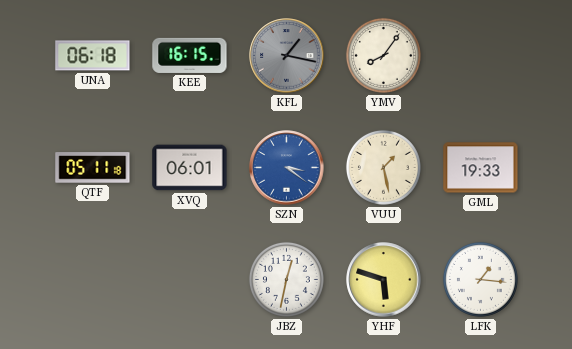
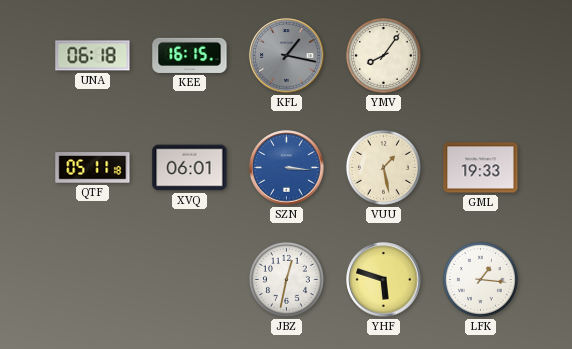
SZN: 3:21 -> 3:16 (287, 168)
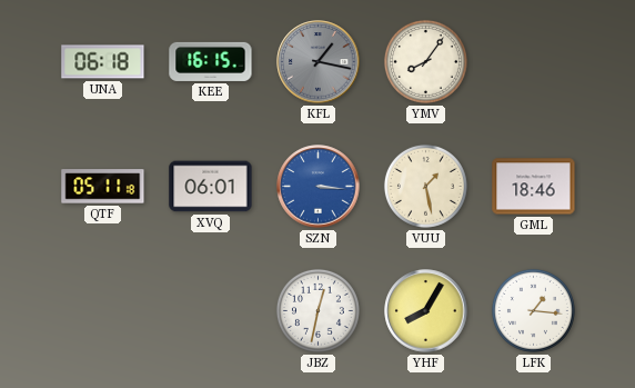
GML: 19:33 -> 18:46 (534, 187)
YHF: 5:48 -> 8:05 (426, 311)
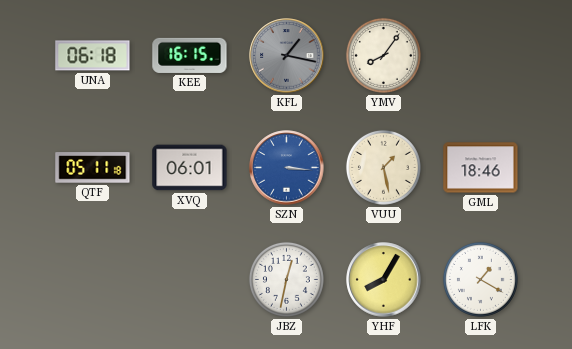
LFK: 1:16 -> 1:20 (480, 279)
